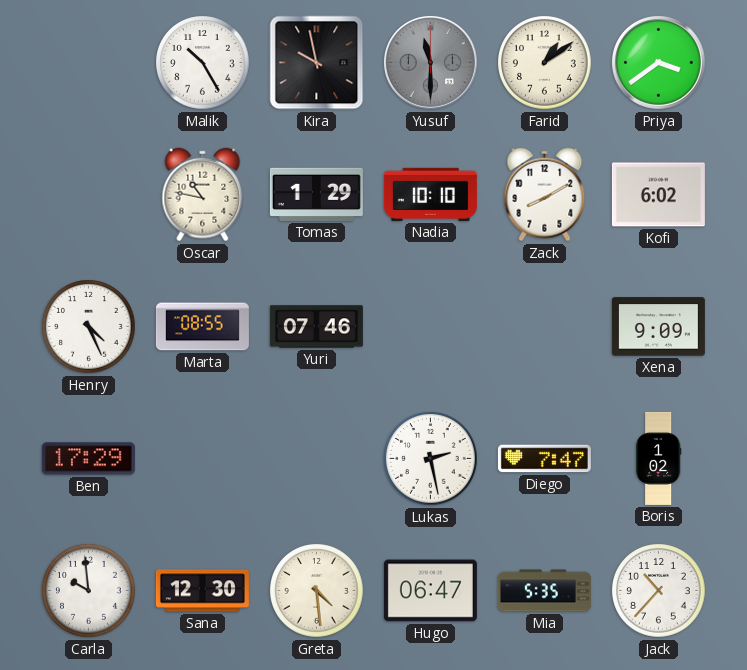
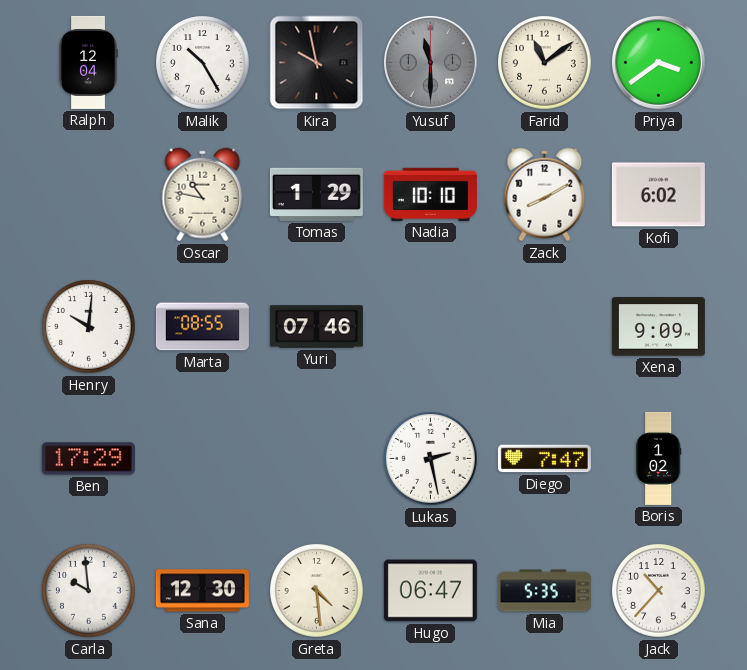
Ralph: none -> 12:04 (88, 62)
Farid: 1:09 -> 11:09 (545, 63)
Henry: 4:26 -> 10:01 (89, 327)
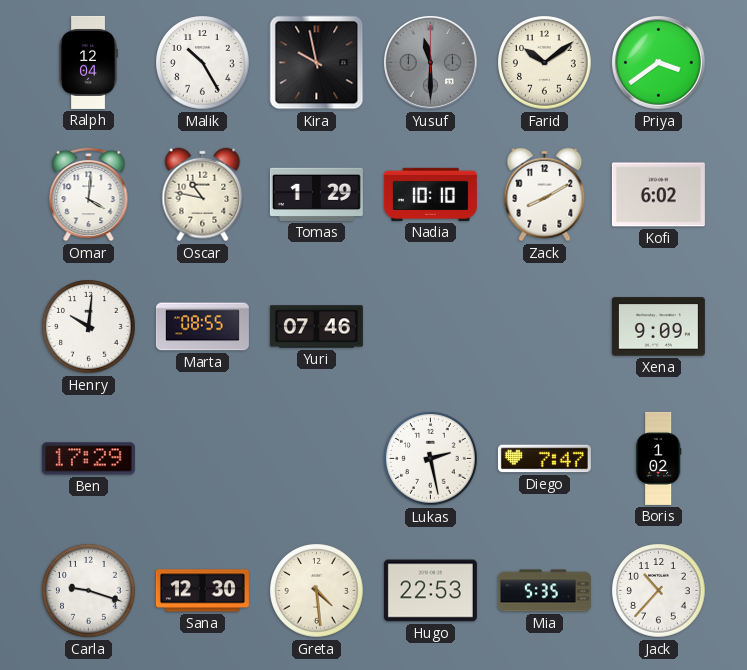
Farid: 11:09 -> 10:09 (545, 63)
Omar: none -> 4:01 (89, 194)
Carla: 9:59 -> 9:18 (89, 591)
Hugo: 06:47 -> 22:53 (430, 591)
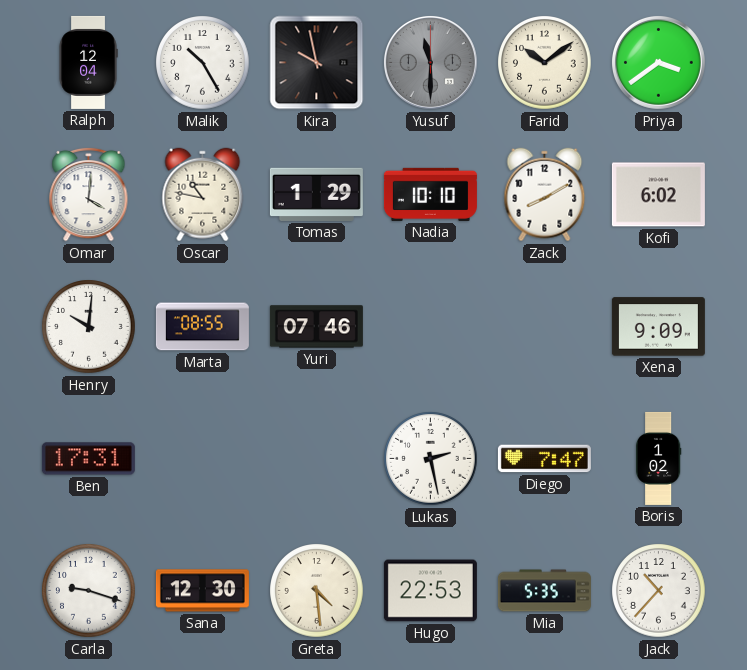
Ben: 17:29 -> 17:31 (88, 459)
